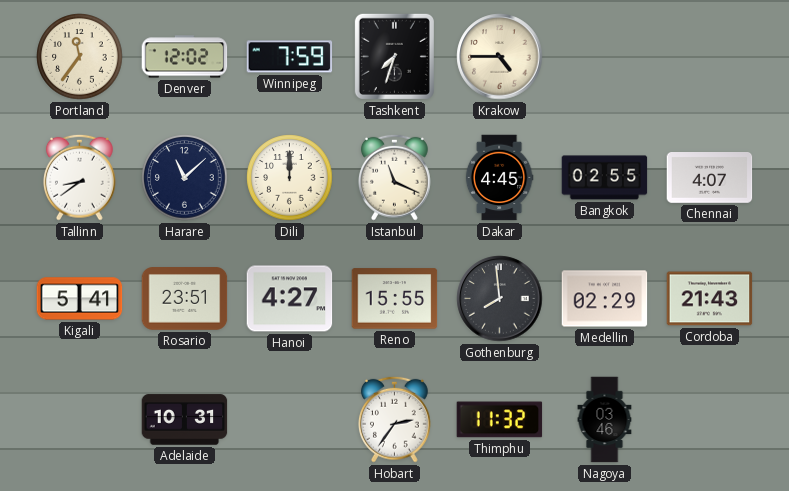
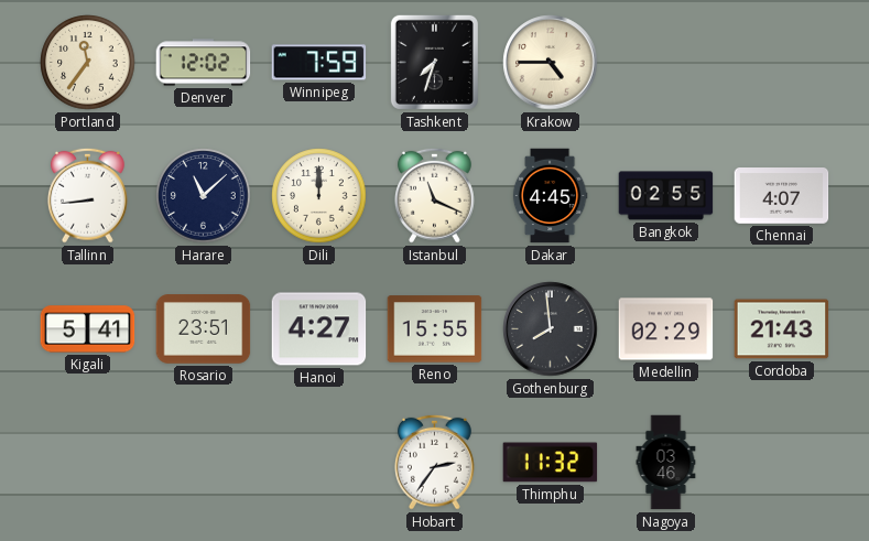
Tallinn: 8:39 -> 8:44 (88, 195)
Adelaide: 10:31 -> none (185, 420)
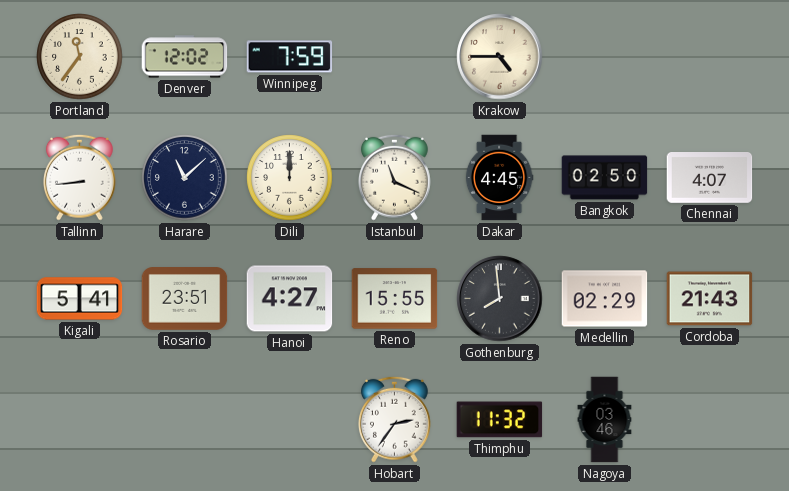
Tashkent: 7:33 -> none (434, 62)
Bangkok: 02:55 -> 02:50 (605, 178)
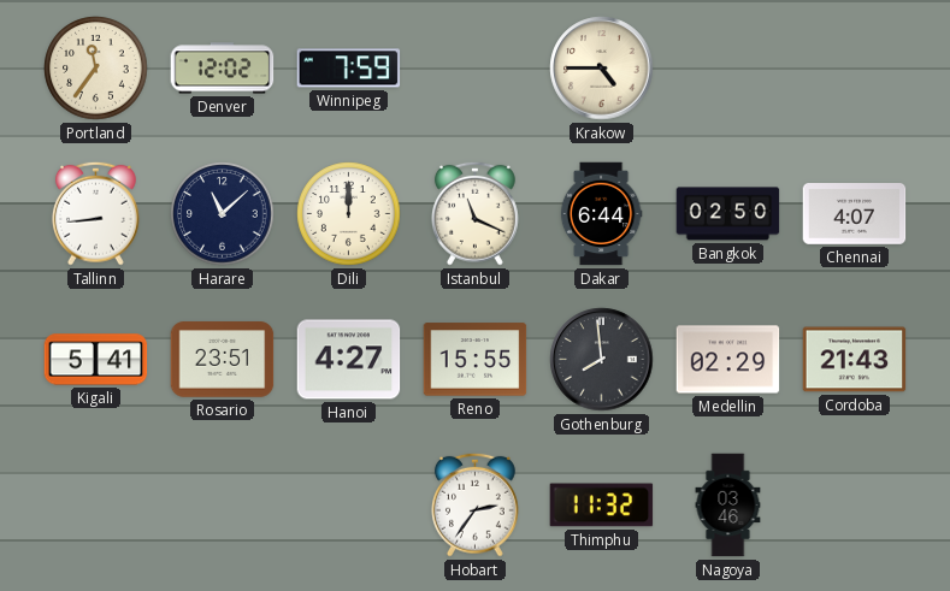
Dakar: 4:45 -> 6:44 (601, 214)
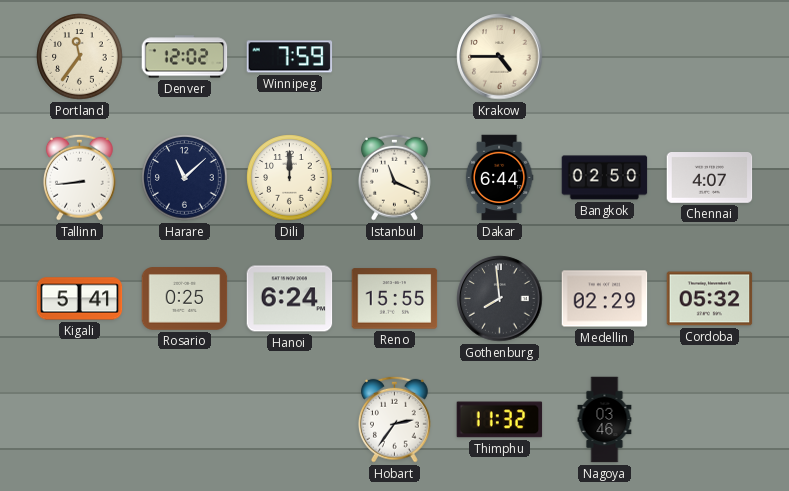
Rosario: 23:51 -> 0:25 (185, 299)
Hanoi: 4:27 -> 6:24 (290, 299)
Cordoba: 21:43 -> 05:32 (710, 299)
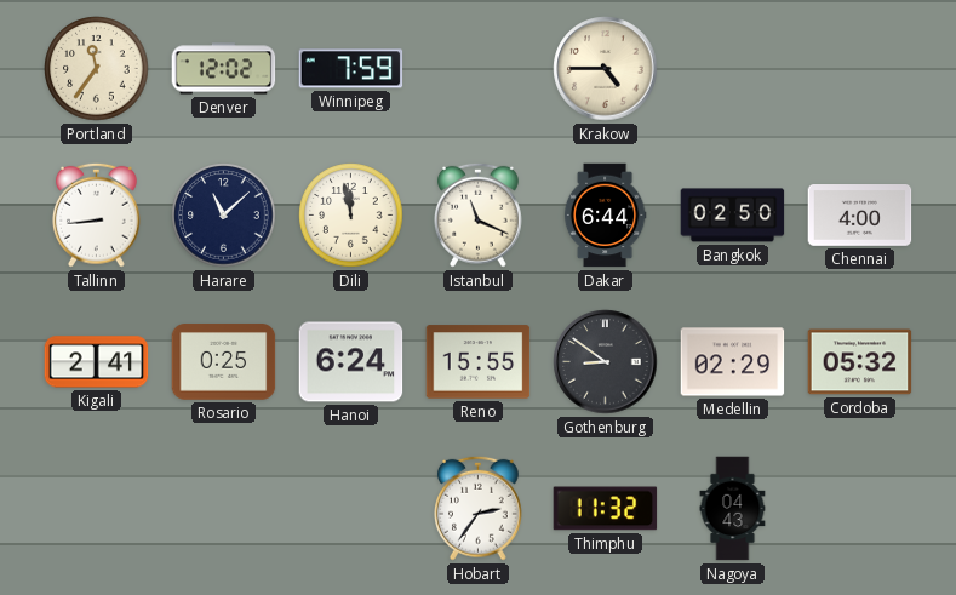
Dili: 12:00 -> 11:58 (351, 216)
Chennai: 4:07 -> 4:00 (860, 216)
Kigali: 5:41 -> 2:41 (97, 362)
Gothenburg: 7:59 -> 8:51 (606, 362)
Nagoya: 03:46 -> 04:43 (733, 509)
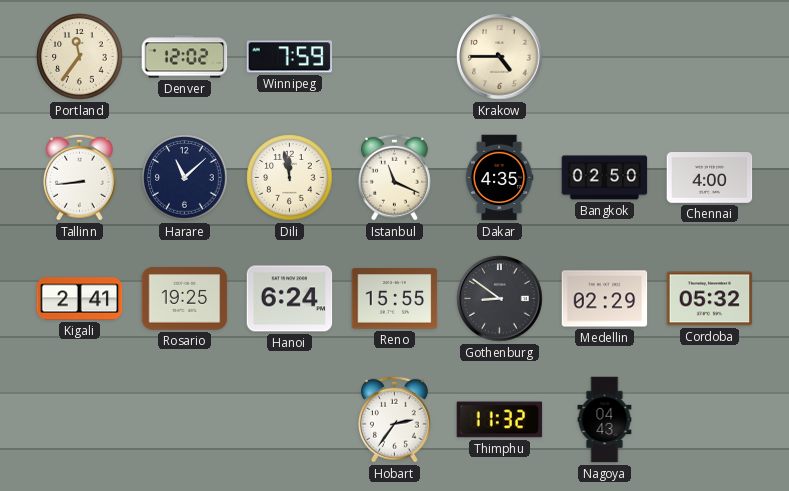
Dakar: 6:44 -> 4:35 (499, 178)
Rosario: 0:25 -> 19:25 (185, 299)
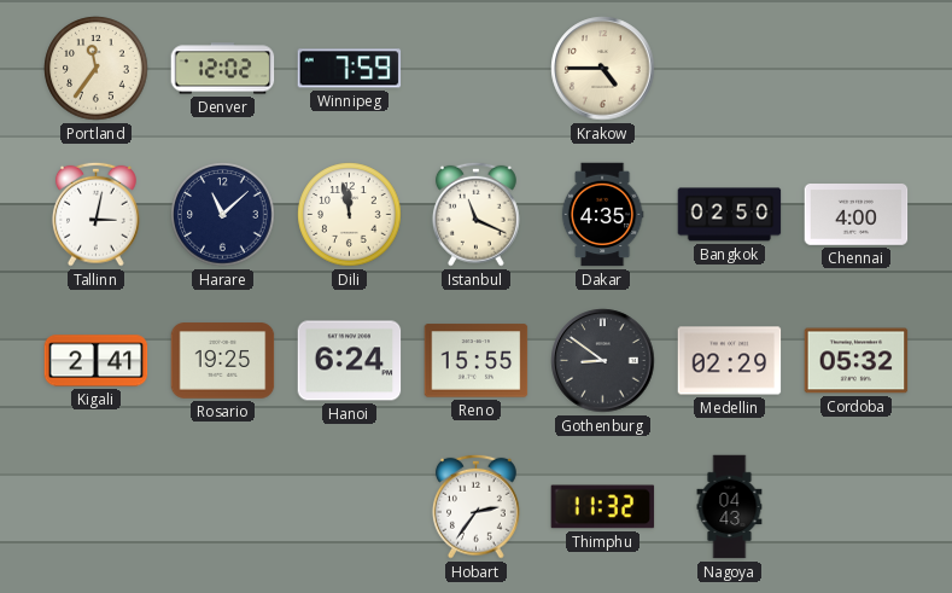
Tallinn: 8:44 -> 3:02 (97, 214)
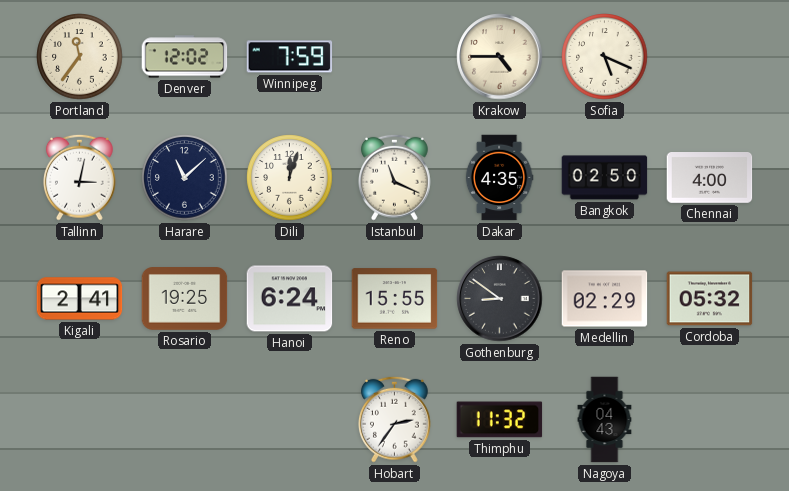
Sofia: none -> 5:19 (605, 57)
Dili: 11:58 -> 12:03 (290, 178)
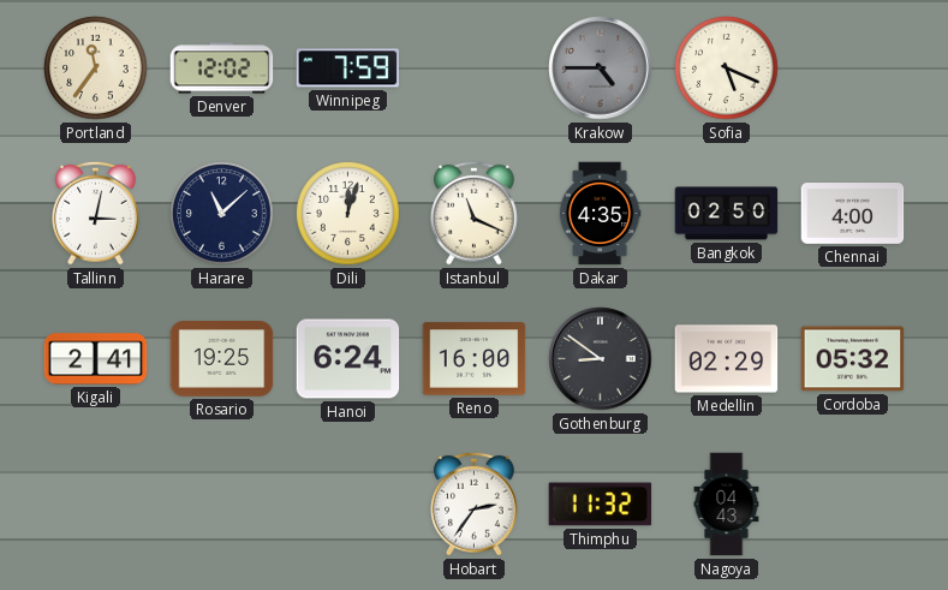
Krakow dial: cream -> grey (601, 68)
Reno: 15:55 -> 16:00 (475, 359)
